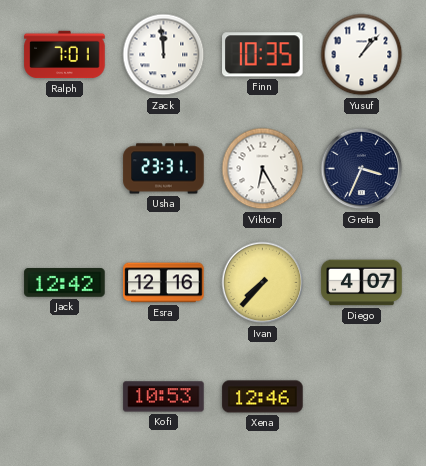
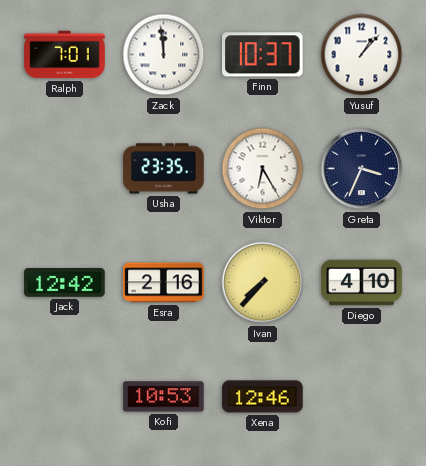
Finn: 10:35 -> 10:37 (263, 55)
Usha: 23:31 -> 23:35 (164, 169)
Esra: 12:16 -> 2:16 (164, 283)
Diego: 4:07 -> 4:10 (362, 283)
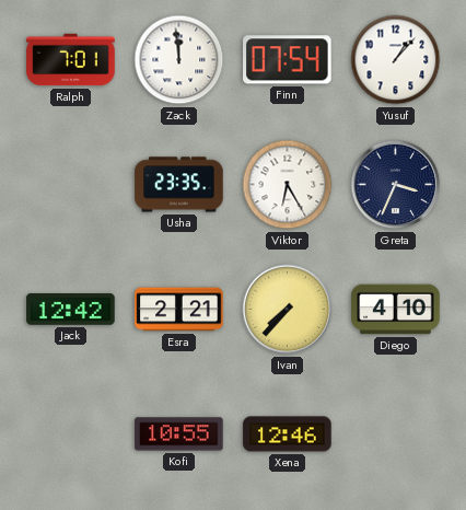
Finn: 10:37 -> 07:54 (288, 60)
Esra: 2:16 -> 2:21 (179, 310)
Kofi: 10:53 -> 10:55 (179, 434)
